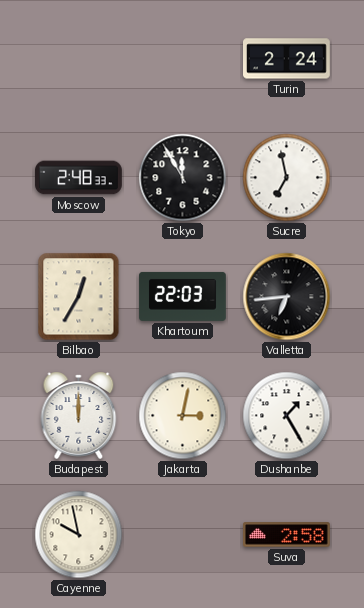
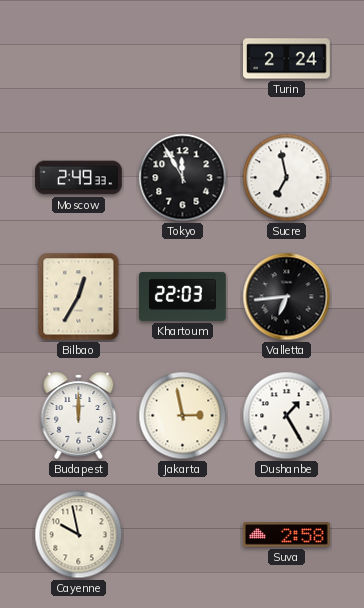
Moscow: 2:48 -> 2:49 (79, 178)
Jakarta: 3:02 -> 2:58 (183, 416)
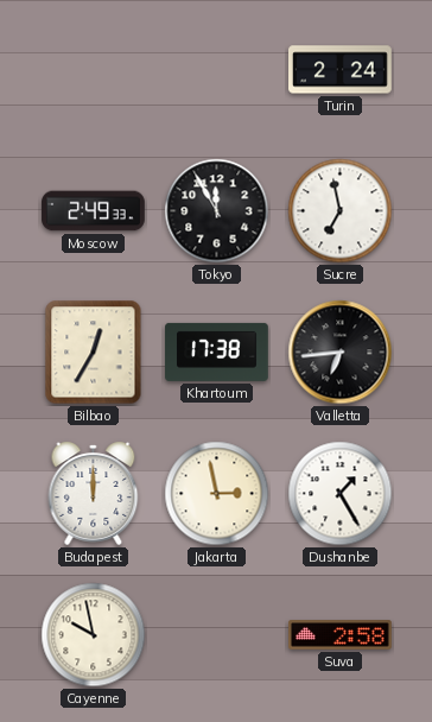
Khartoum: 22:03 -> 17:38 (217, 351)
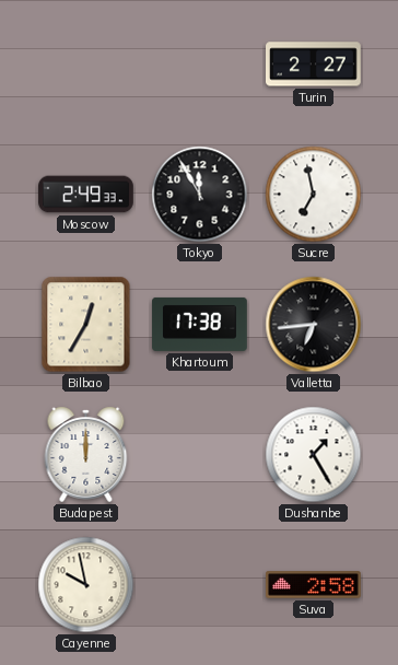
Turin: 2:24 -> 2:27 (314, 65)
Jakarta: 2:58 -> none (217, 494)
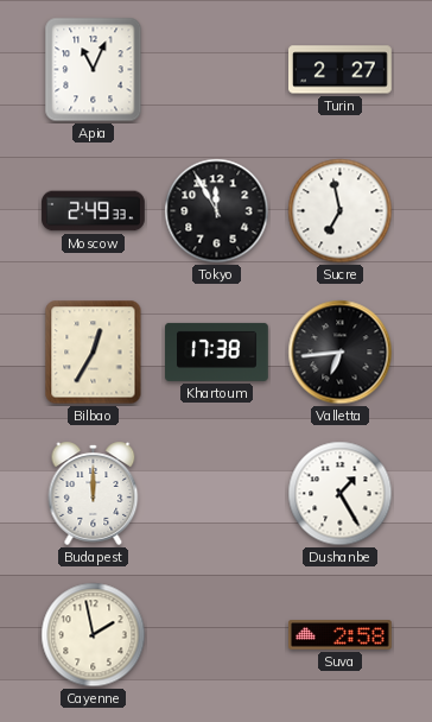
Apia: none -> 11:04 (94, 70)
Cayenne: 9:58 -> 1:58 (94, 635)
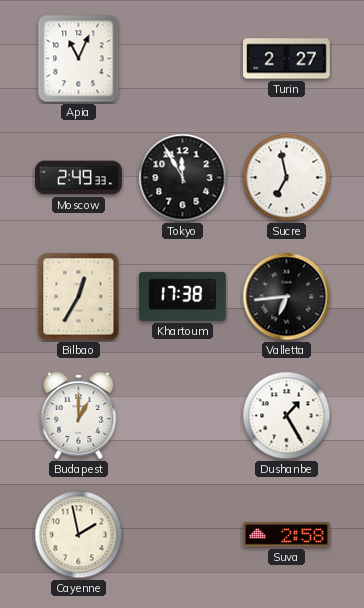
Budapest: 12:00 -> 1:00 (79, 415)
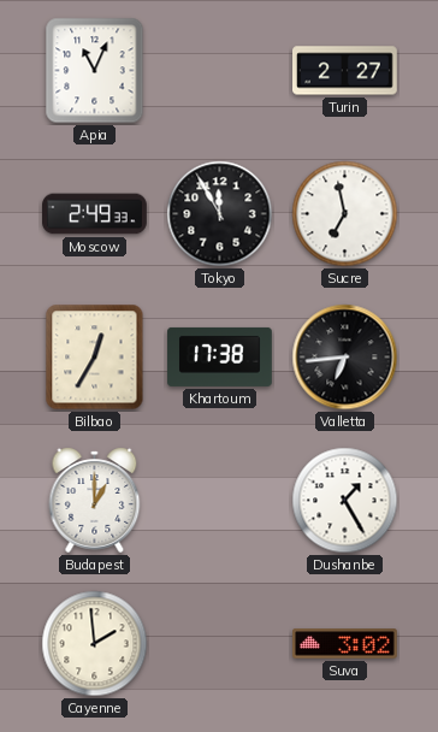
Cayenne: 1:58 -> 1:59 (95, 644)
Suva: 2:58 -> 3:02 (345, 644)
